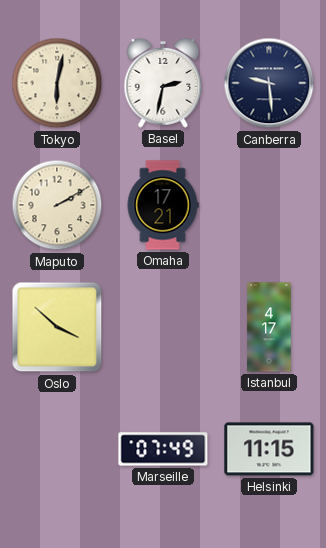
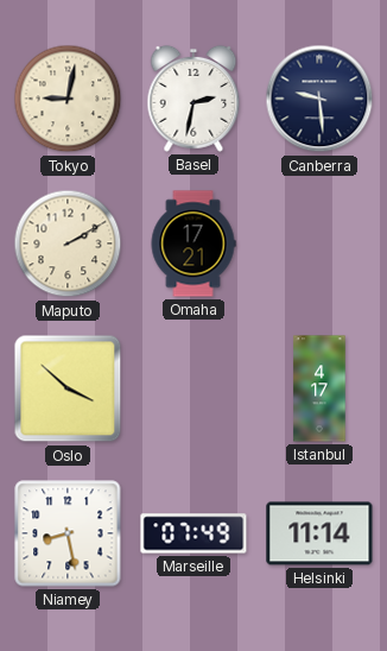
Tokyo: 6:02 -> 9:02 (68, 99)
Niamey: none -> 8:28 (68, 533)
Helsinki: 11:15 -> 11:14 (319, 533)
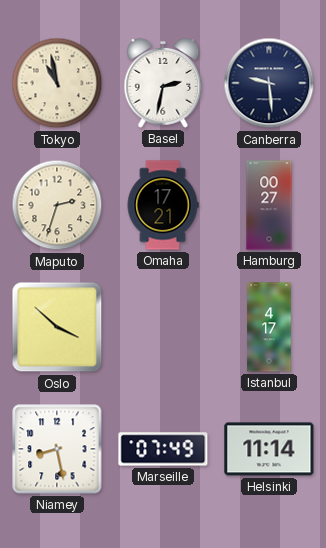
Tokyo: 9:02 -> 10:58 (57, 83)
Maputo: 2:10 -> 2:33 (57, 205)
Hamburg: none -> 00:27 (269, 205)
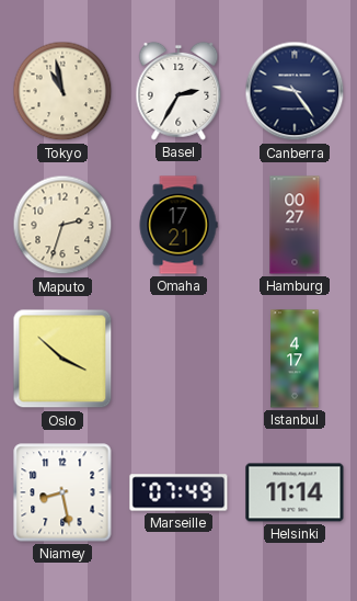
Basel: 2:32 -> 2:35 (178, 91)
Canberra: 9:29 -> 9:24 (295, 91)
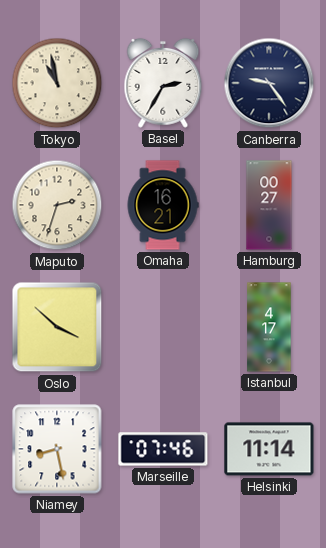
Omaha: 17:21 -> 16:21 (163, 205)
Marseille: 07:49 -> 07:46 (163, 449)
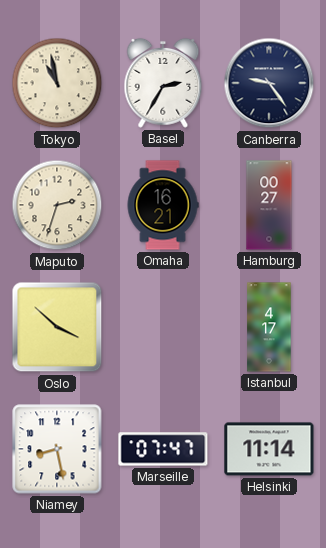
Marseille: 07:46 -> 07:47 (163, 449)
